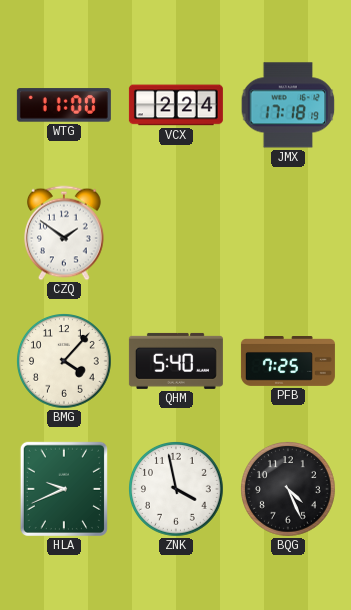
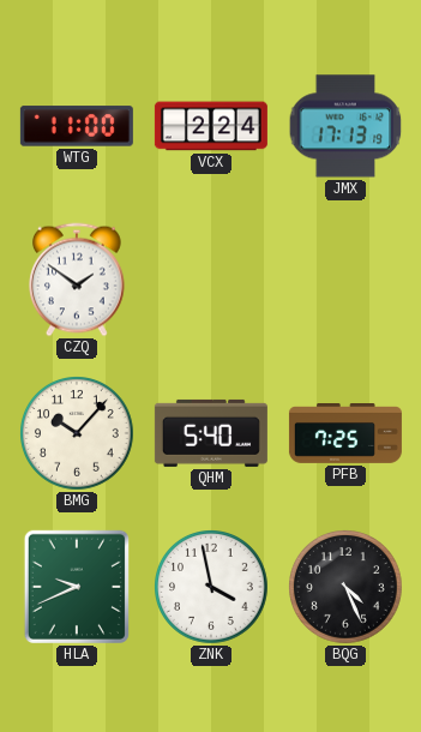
JMX: 17:18 -> 17:13 (345, 126)
BMG: 4:07 -> 10:07 (78, 434)
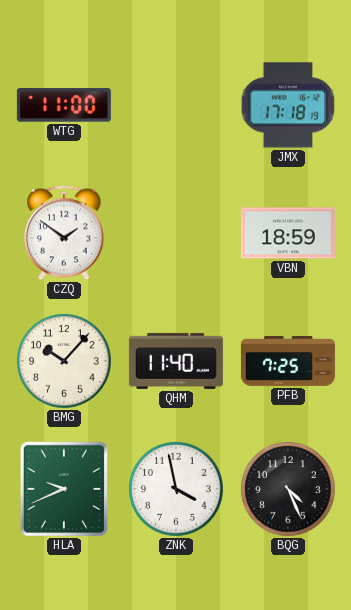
VCX: 2:24 -> none (211, 126)
JMX: 17:13 -> 17:18 (288, 105)
VBN: none -> 18:59 (288, 233)
QHM: 5:40 -> 11:40 (176, 361)
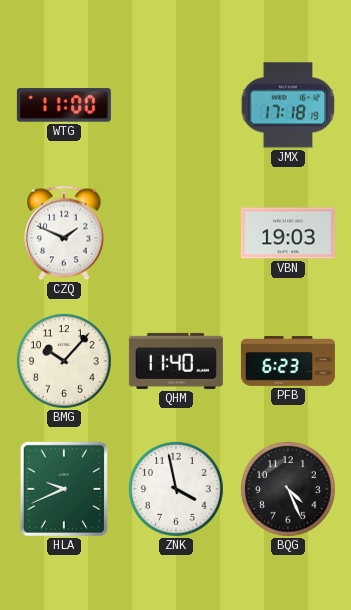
CZQ: 1:51 -> 1:49 (65, 233)
VBN: 18:59 -> 19:03 (288, 233)
PFB: 7:25 -> 6:23 (288, 362)
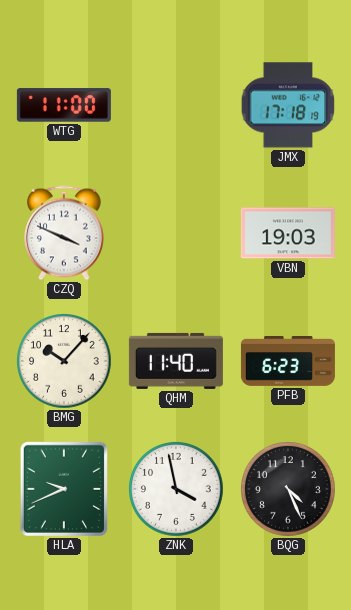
CZQ: 1:49 -> 3:49 (65, 233)
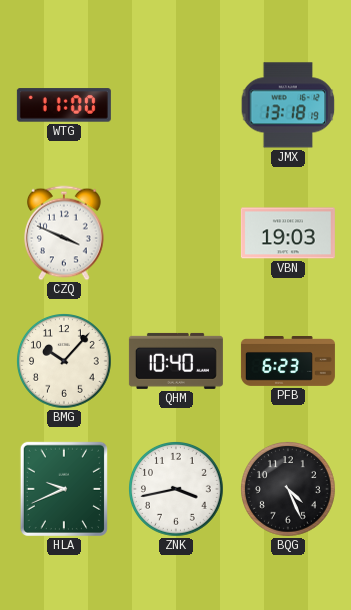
JMX: 17:18 -> 13:18 (288, 105)
QHM: 11:40 -> 10:40 (176, 361)
ZNK: 3:58 -> 3:43 (177, 490)
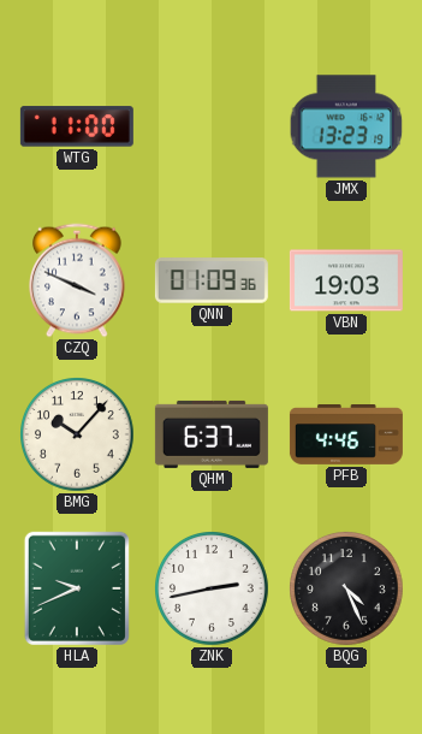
JMX: 13:18 -> 13:23 (346, 126)
QNN: none -> 01:09 (212, 280)
QHM: 10:40 -> 6:37 (212, 434)
PFB: 6:23 -> 4:46 (346, 436)
ZNK: 3:43 -> 2:43 (213, 590)
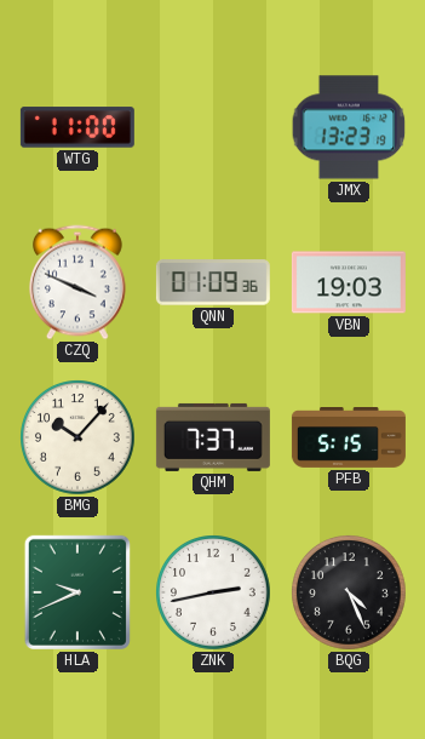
QHM: 6:37 -> 7:37 (213, 437)
PFB: 4:46 -> 5:15 (349, 439)
